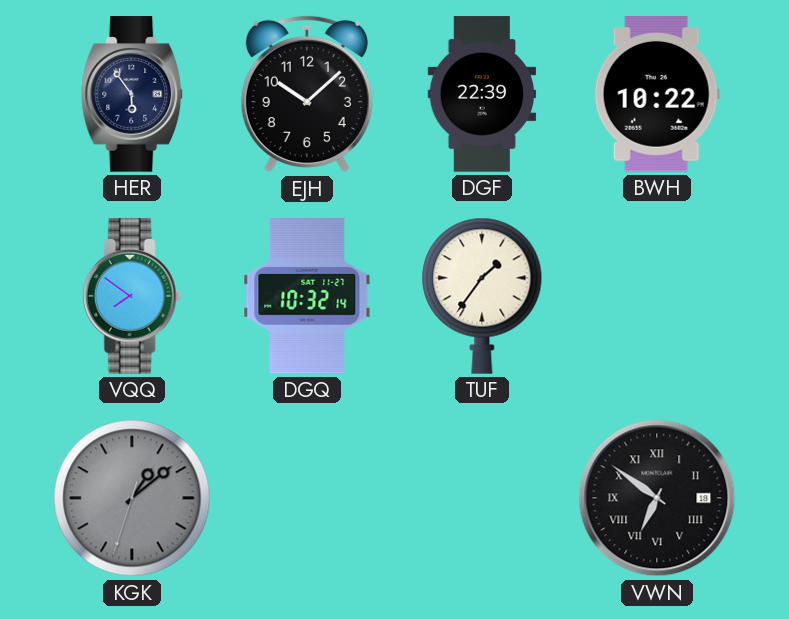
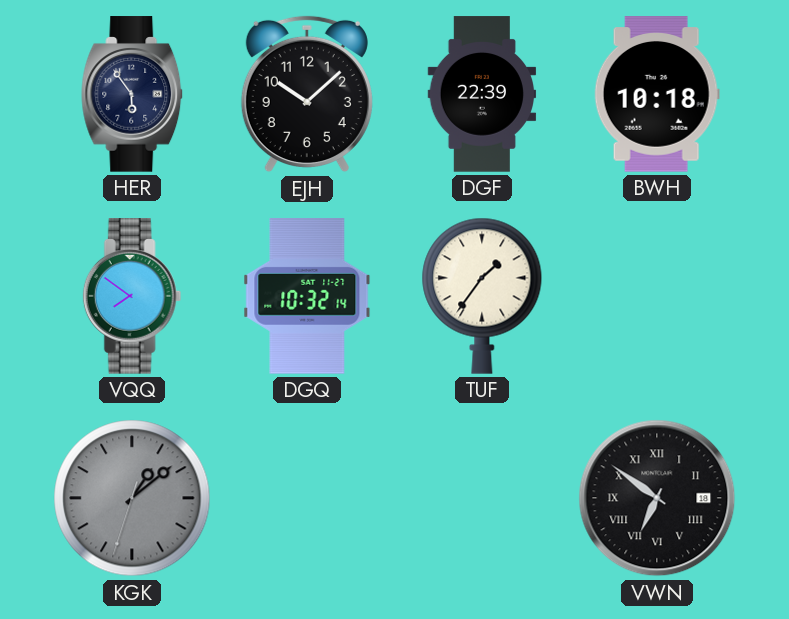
BWH: 10:22 -> 10:18 (657, 94)
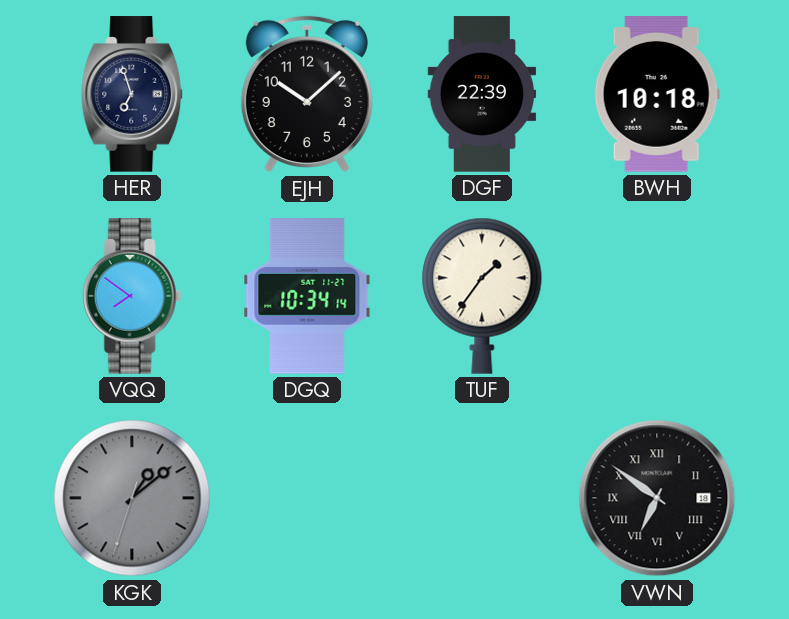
HER: 5:54 -> 6:57 (133, 94)
DGQ: 10:32 -> 10:34 (307, 296)
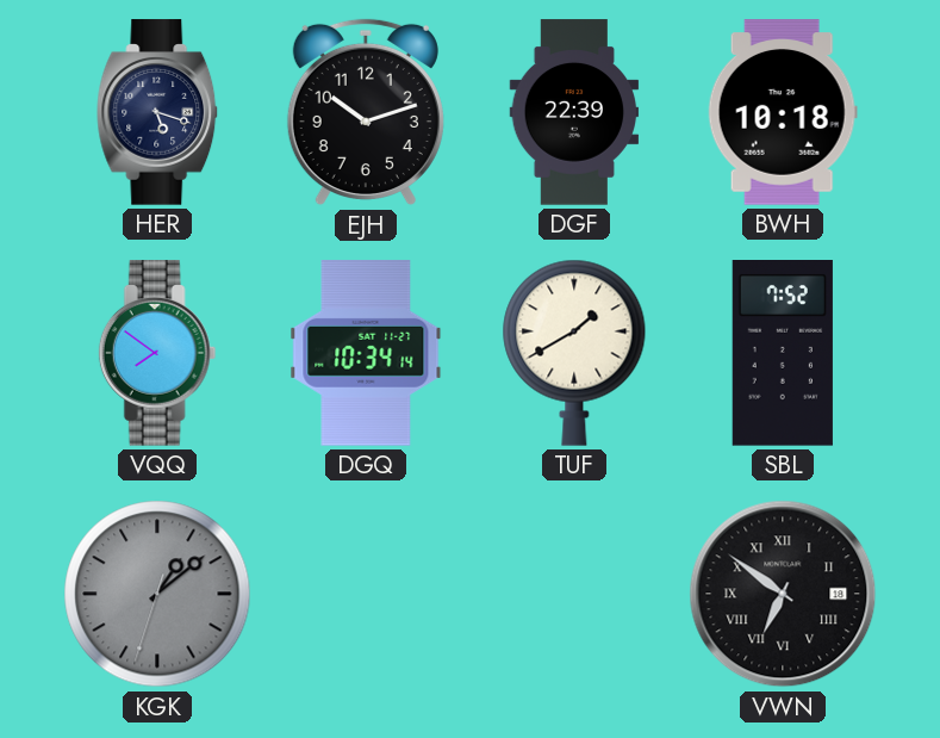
HER: 6:57 -> 5:18 (158, 112)
EJH: 10:08 -> 10:12 (366, 112)
TUF: 1:36 -> 1:40 (574, 353)
SBL: none -> 7:52 (783, 354)
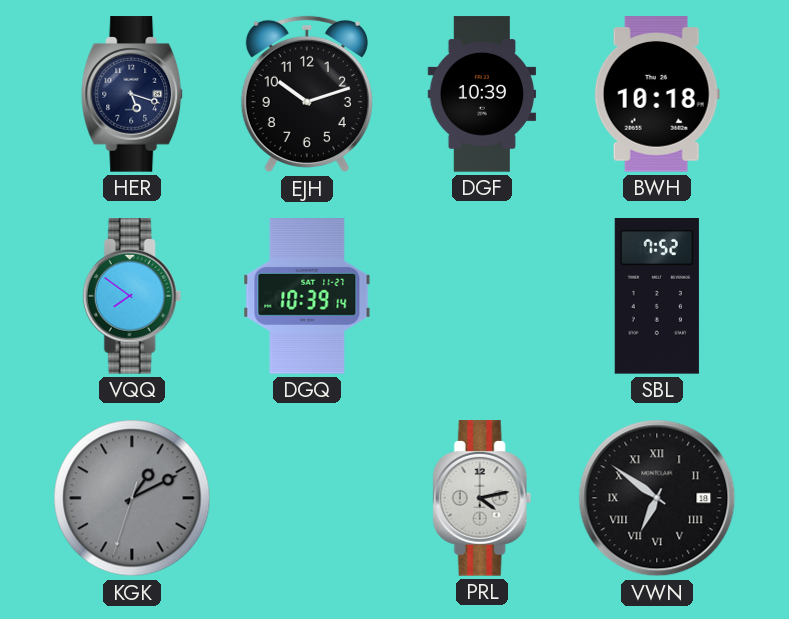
DGF: 22:39 -> 10:39 (482, 94)
DGQ: 10:34 -> 10:39 (307, 296)
TUF: 1:40 -> none (574, 353)
KGK: 1:08 -> 1:10 (132, 498)
PRL: none -> 4:13 (482, 498)
